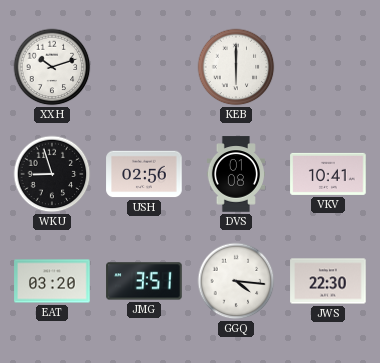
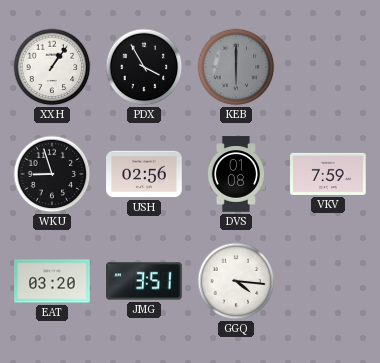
XXH: 10:12 -> 1:06 (52, 67)
PDX: none -> 3:55 (144, 67)
KEB dial: white -> grey (236, 67)
VKV: 10:41 -> 7:59 (328, 174)
JWS: 22:30 -> none (328, 281)
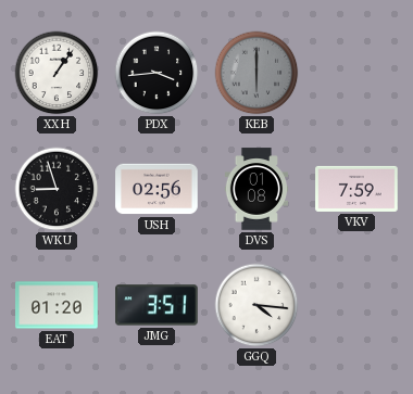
PDX: 3:55 -> 3:44 (157, 73)
EAT: 03:20 -> 01:20 (57, 305)
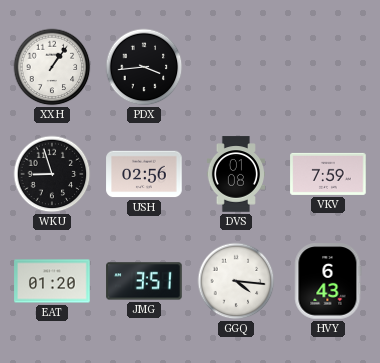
KEB: 6:00 -> none (256, 73)
HVY: none -> 6:43 (328, 281)
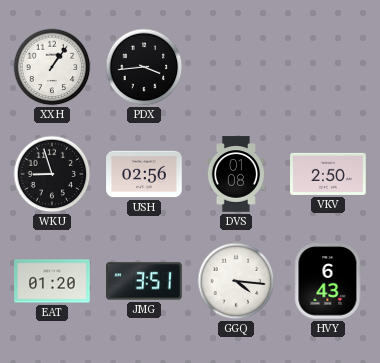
VKV: 7:59 -> 2:50 (328, 174)
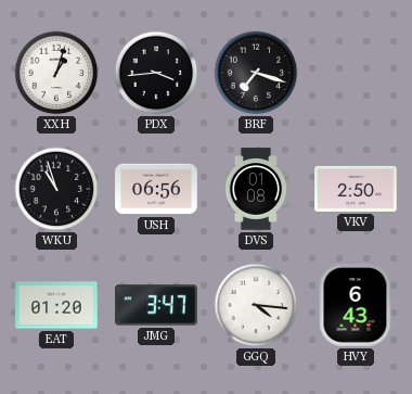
XXH: 1:06 -> 1:03 (56, 73)
BRF: none -> 7:18 (256, 73)
WKU: 8:57 -> 10:57 (56, 189)
USH: 02:56 -> 06:56 (156, 189)
JMG: 3:51 -> 3:47 (156, 305)
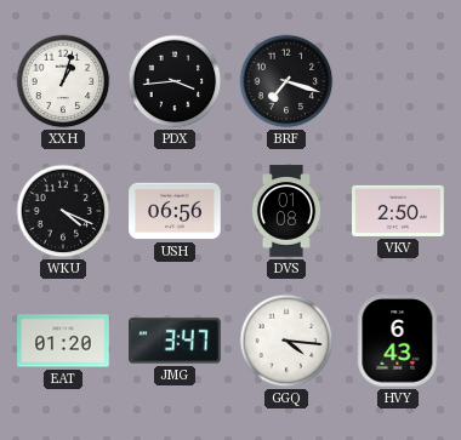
WKU: 10:57 -> 4:19 (63, 211)
